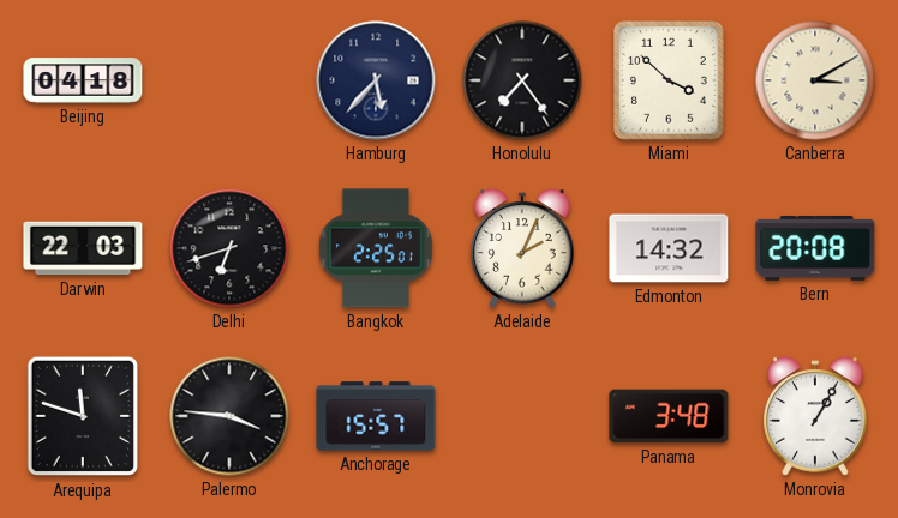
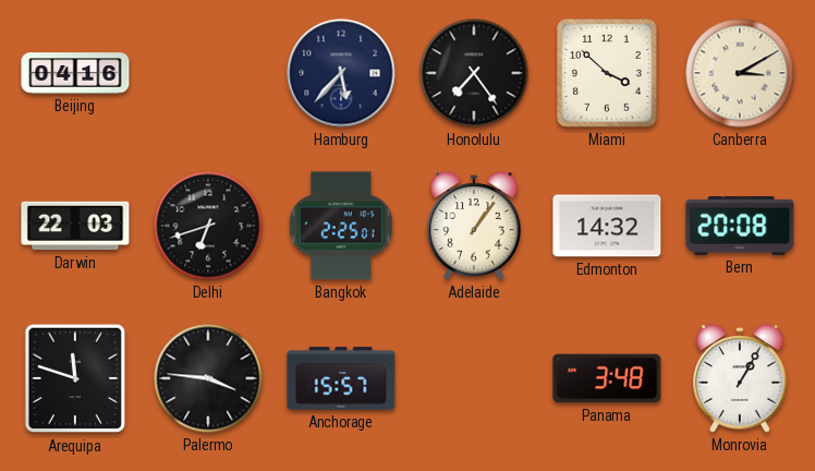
Beijing: 04:18 -> 04:16 (75, 73)
Adelaide: 2:04 -> 1:06 (474, 226)
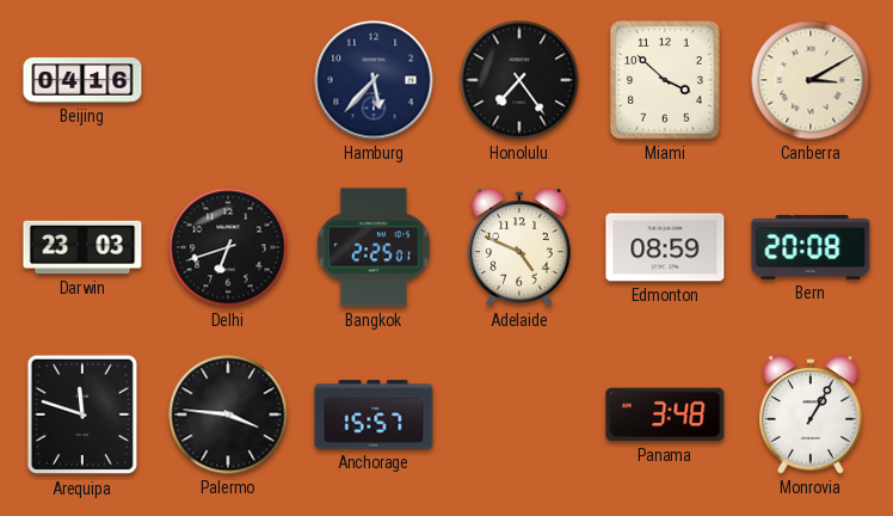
Darwin: 22:03 -> 23:03 (82, 247)
Adelaide: 1:06 -> 4:49 (519, 247)
Edmonton: 14:32 -> 08:59 (665, 247)
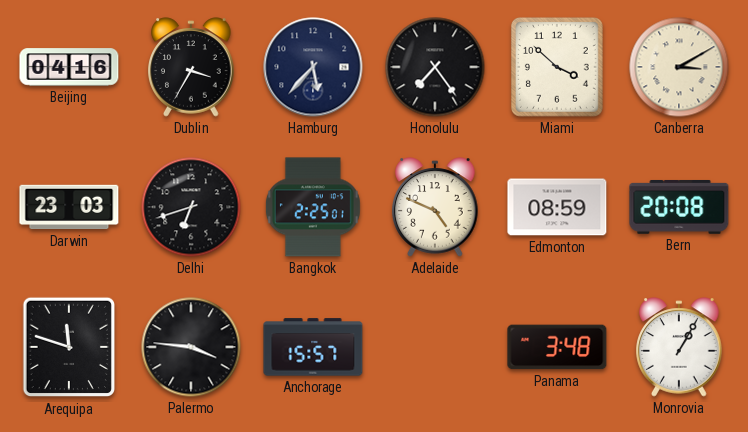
Dublin: none -> 3:35 (191, 67)
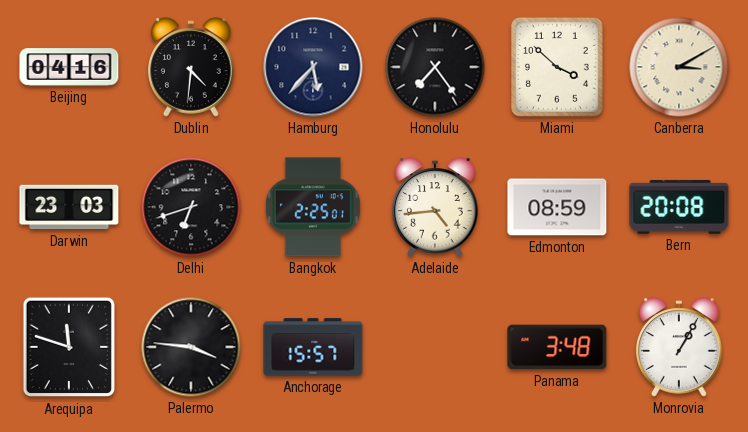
Dublin: 3:35 -> 4:31 (191, 67)
Adelaide: 4:49 -> 4:44 (435, 207)
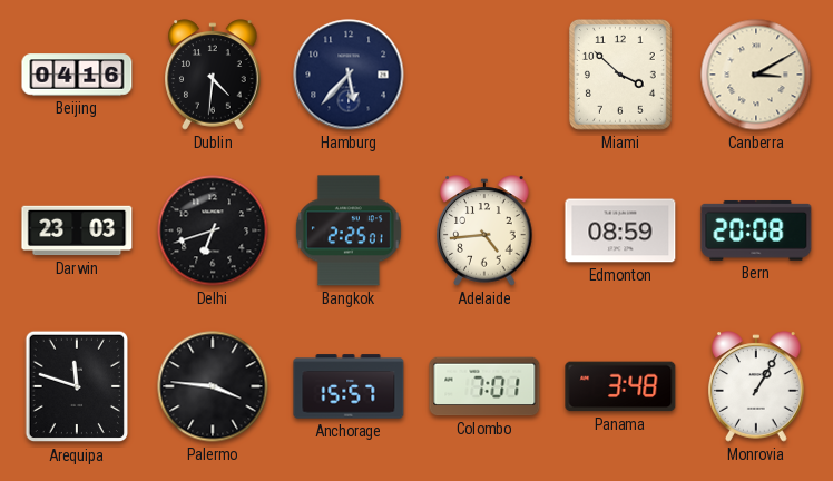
Honolulu: 7:24 -> none (435, 67)
Colombo: none -> 7:01 (484, 386)
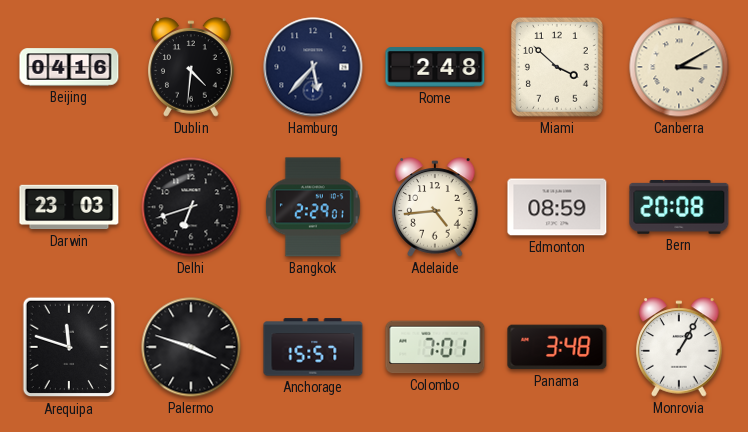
Rome: none -> 2:48 (435, 67)
Bangkok: 2:25 -> 2:29 (313, 207)
Palermo: 3:46 -> 3:48 (191, 347)
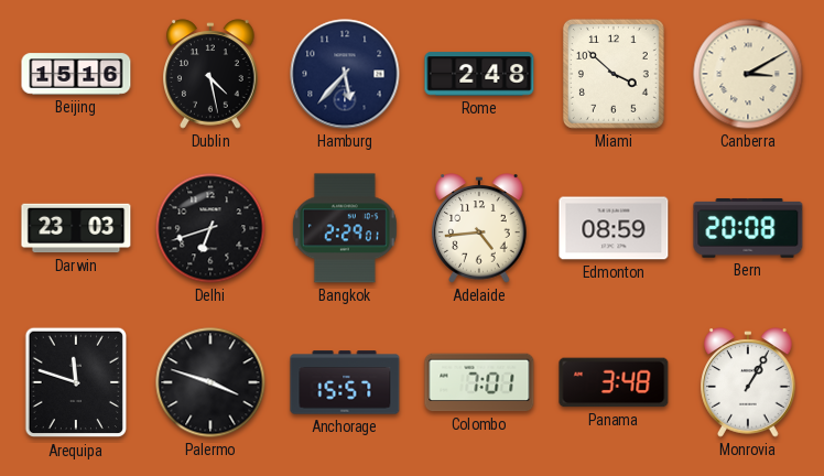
Beijing: 04:16 -> 15:16 (76, 74)
Dublin: 4:31 -> 4:28 (210, 74)
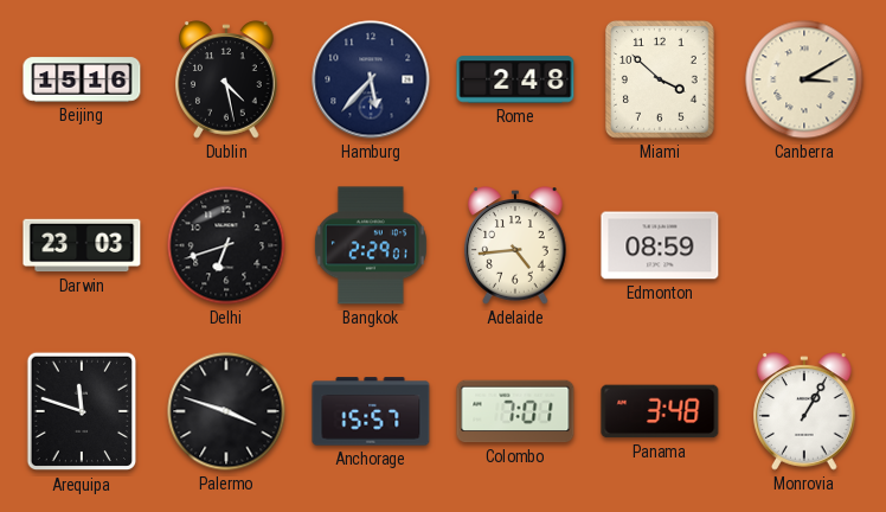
Bern: 20:08 -> none (748, 228)
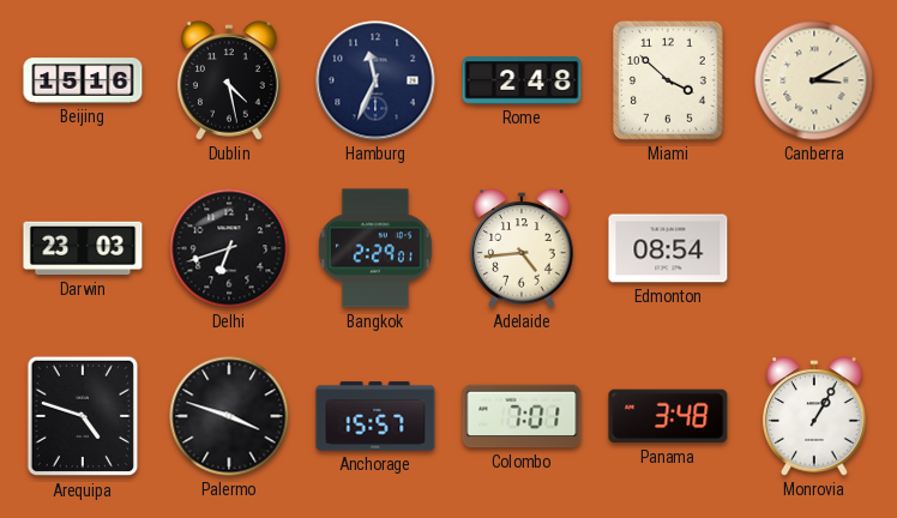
Hamburg: 5:37 -> 11:34 (375, 80)
Edmonton: 08:59 -> 08:54 (668, 248)
Arequipa: 11:48 -> 4:48 (82, 416)
